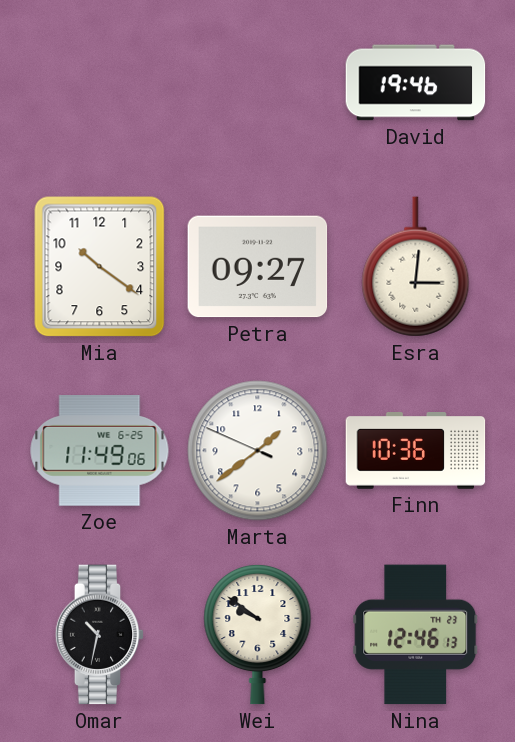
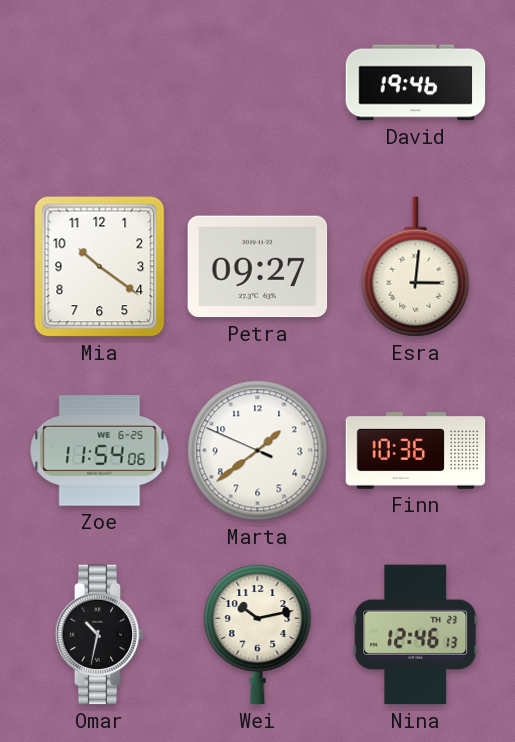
Zoe: 11:49 -> 11:54 (100, 451)
Wei: 9:51 -> 10:13 (258, 634)
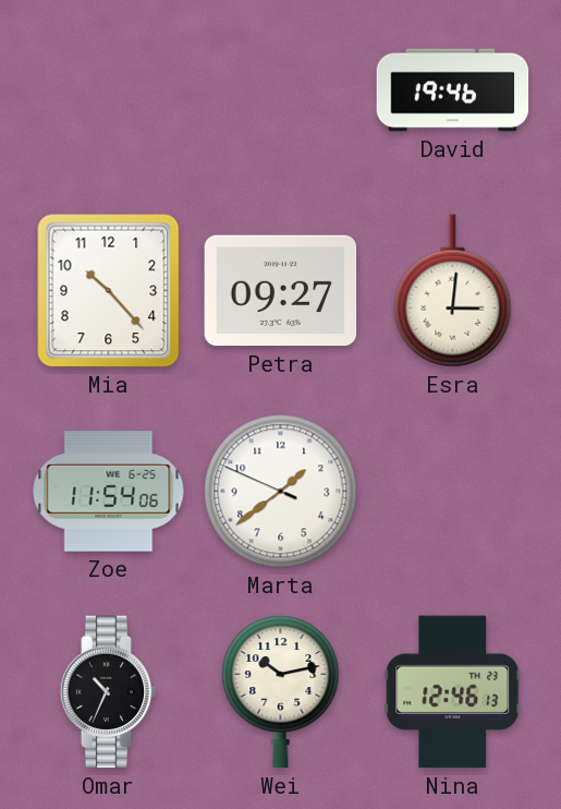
Mia: 10:21 -> 10:23 (109, 291)
Finn: 10:36 -> none (416, 451)
Omar: 10:32 -> 10:34 (109, 692)
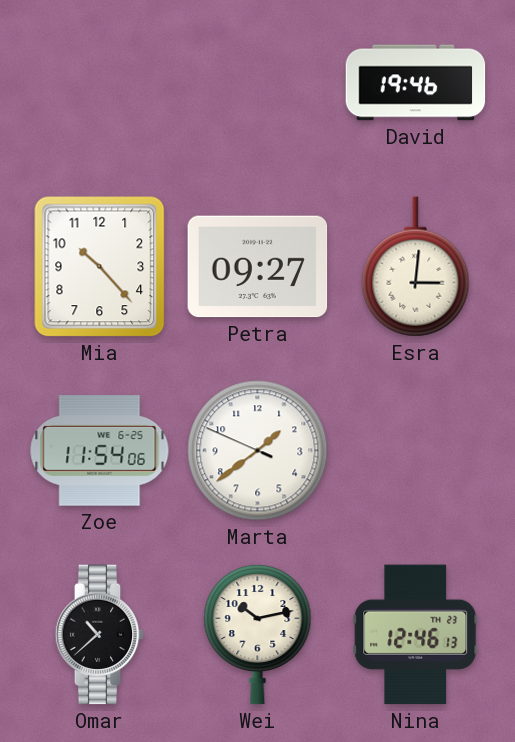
Omar: 10:34 -> 10:38 (100, 635)
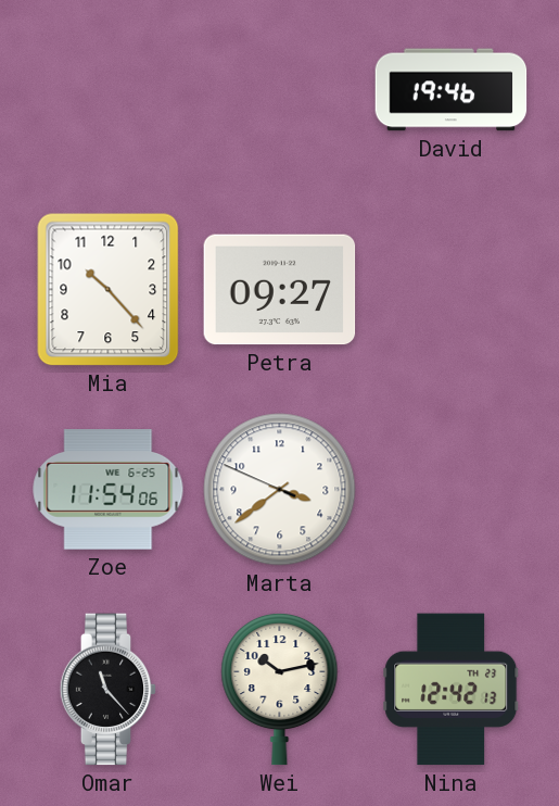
Esra: 3:01 -> none (416, 267)
Marta: 1:38 -> 3:38 (280, 490)
Omar: 10:38 -> 11:23 (109, 690)
Nina: 12:46 -> 12:42 (452, 690)
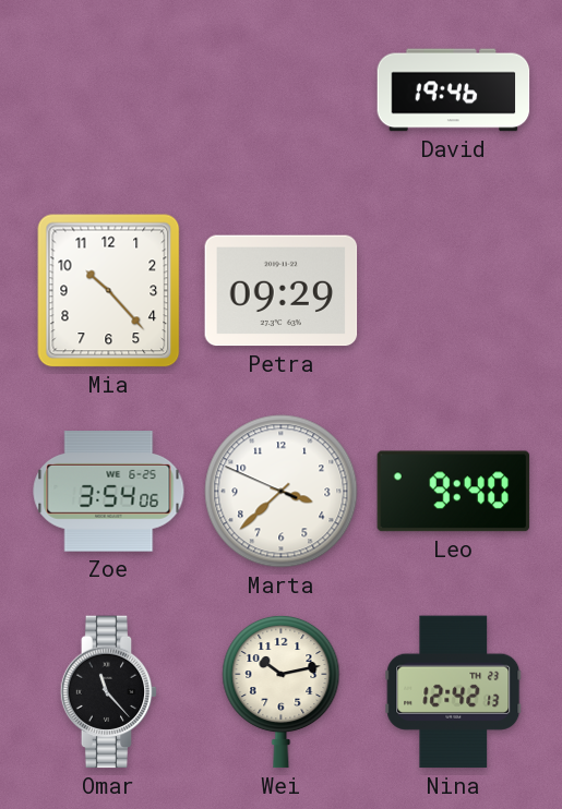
Petra: 09:27 -> 09:29 (282, 291)
Zoe: 11:54 -> 3:54 (109, 492)
Marta: 3:38 -> 3:37 (282, 492)
Leo: none -> 9:40 (454, 492)
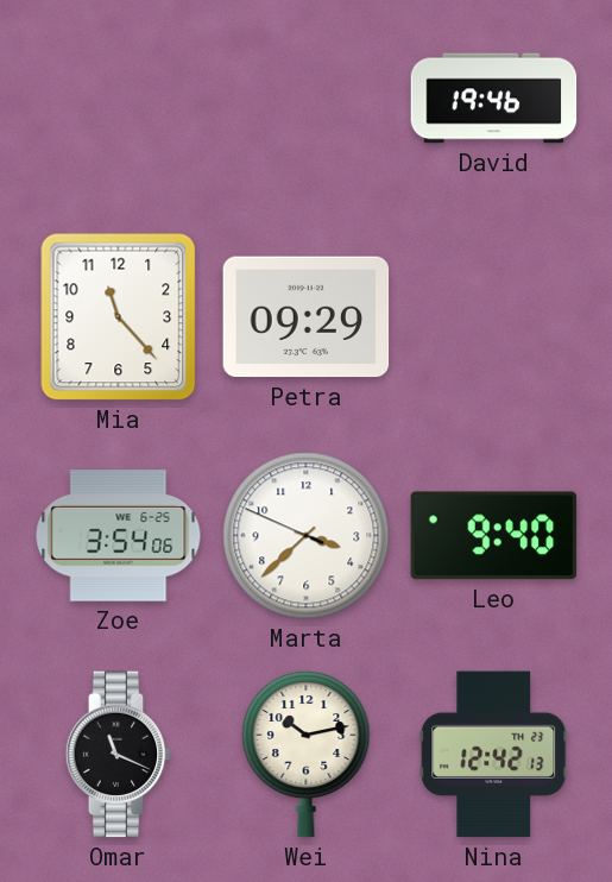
Mia: 10:23 -> 11:23 (119, 317)
Omar: 11:23 -> 11:19 (119, 755)
